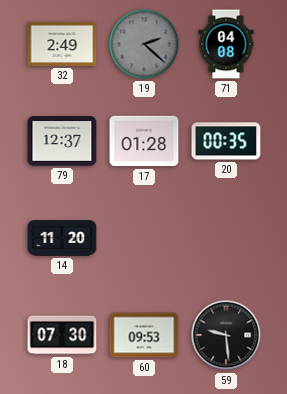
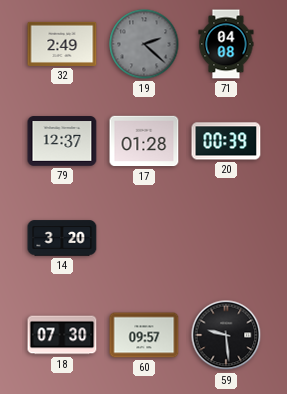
20: 00:35 -> 00:39 (226, 141)
14: 11:20 -> 3:20 (62, 238)
60: 09:53 -> 09:57 (144, 335)
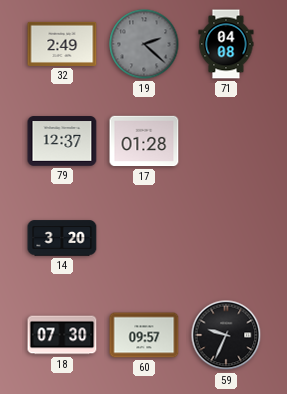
20: 00:39 -> none (226, 141)
59: 9:29 -> 9:34 (226, 335)
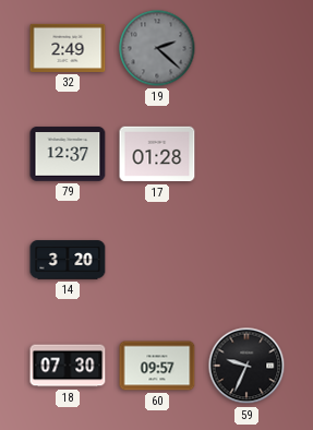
71: 04:08 -> none (226, 44)
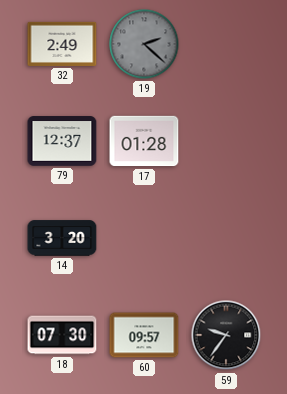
59: 9:34 -> 9:36 (226, 335)
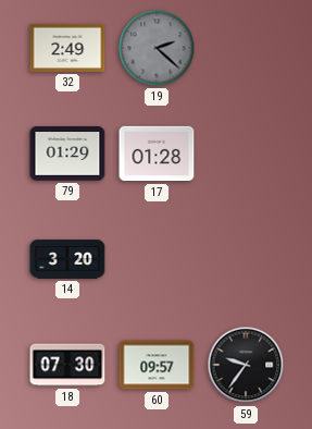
79: 12:37 -> 01:29 (67, 154)
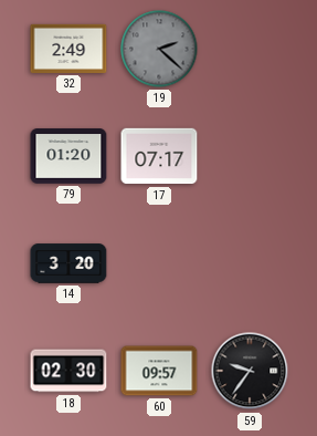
79: 01:29 -> 01:20 (68, 156)
17: 01:28 -> 07:17 (159, 156)
18: 07:30 -> 02:30 (68, 371)
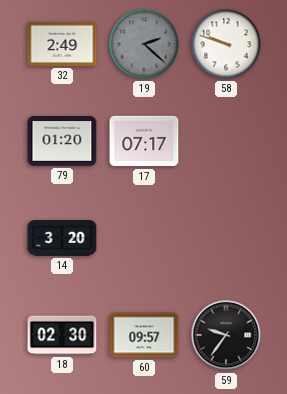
58: none -> 9:48 (226, 44)
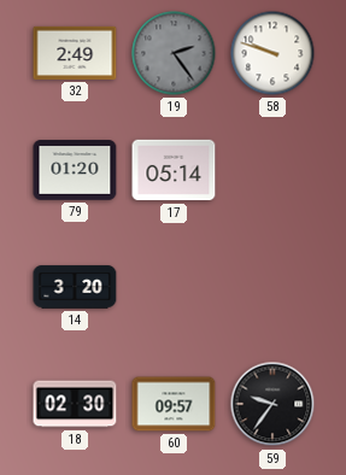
19: 2:22 -> 2:24 (174, 53)
17: 07:17 -> 05:14 (174, 170)
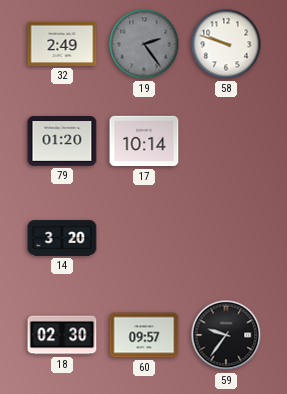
17: 05:14 -> 10:14 (144, 141)
